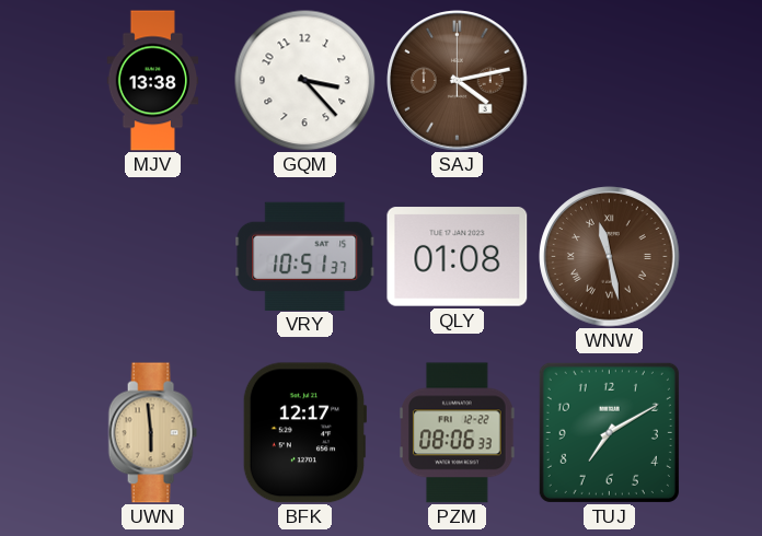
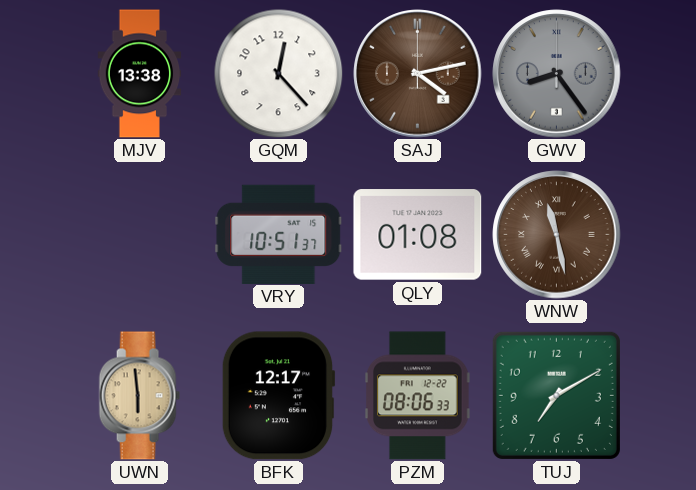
GQM: 3:23 -> 12:23 (278, 73)
GWV: none -> 8:24 (557, 74)
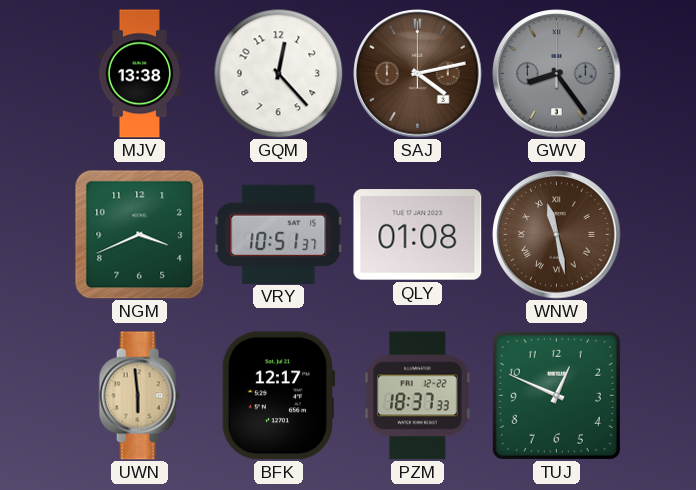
NGM: none -> 3:41 (140, 235)
PZM: 08:06 -> 18:37 (418, 396)
TUJ: 7:10 -> 12:49 (556, 395)
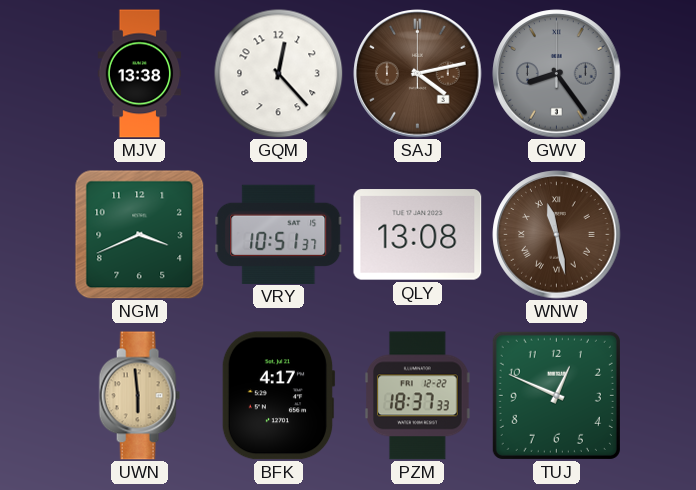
QLY: 01:08 -> 13:08 (418, 235)
BFK: 12:17 -> 4:17 (278, 396)
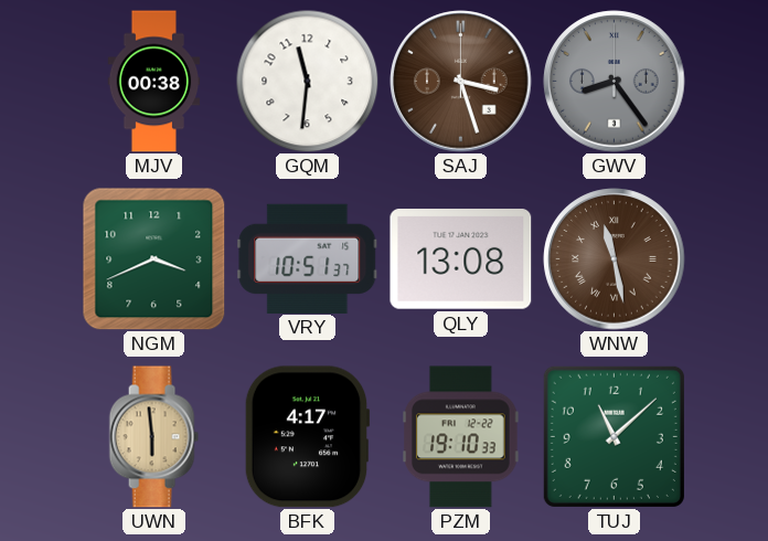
MJV: 13:38 -> 00:38 (154, 82)
GQM: 12:23 -> 11:31 (307, 81)
SAJ: 4:13 -> 3:27 (461, 82)
PZM: 18:37 -> 19:10 (461, 437)
TUJ: 12:49 -> 11:08 (614, 436)
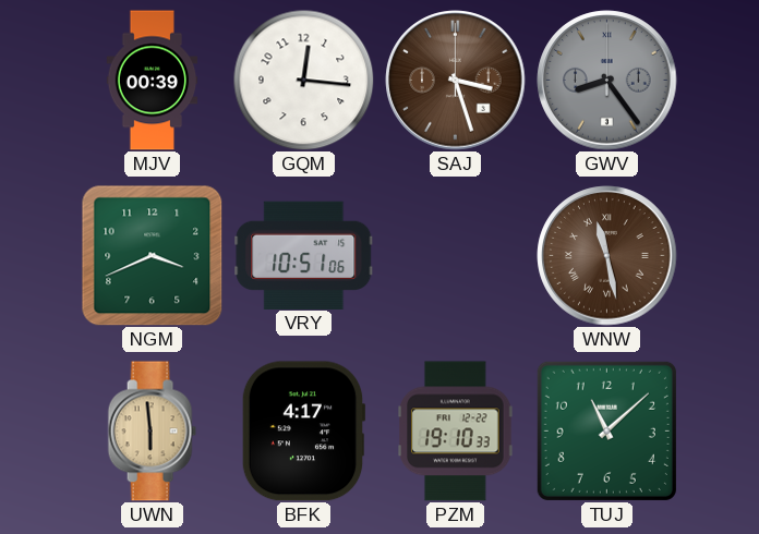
MJV: 00:38 -> 00:39 (153, 81)
GQM: 11:31 -> 12:16 (303, 80)
VRY: 10:51:37 -> 10:51:06 (304, 255)
QLY: 13:08 -> none (461, 259)
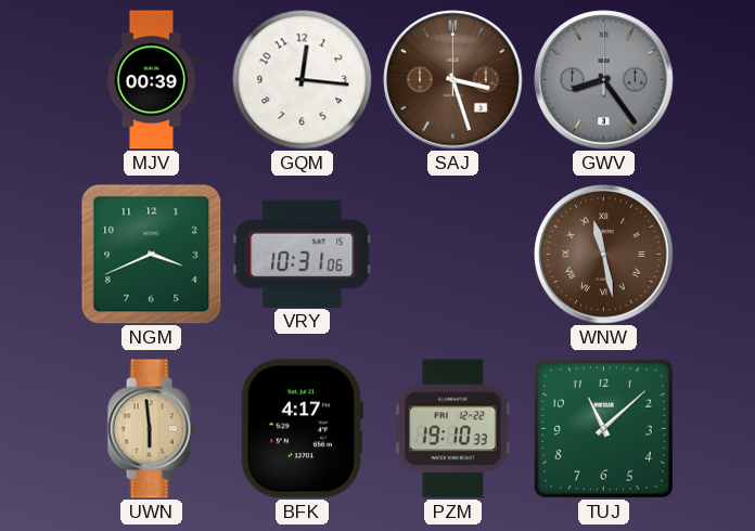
VRY: 10:51 -> 10:31 (303, 254)
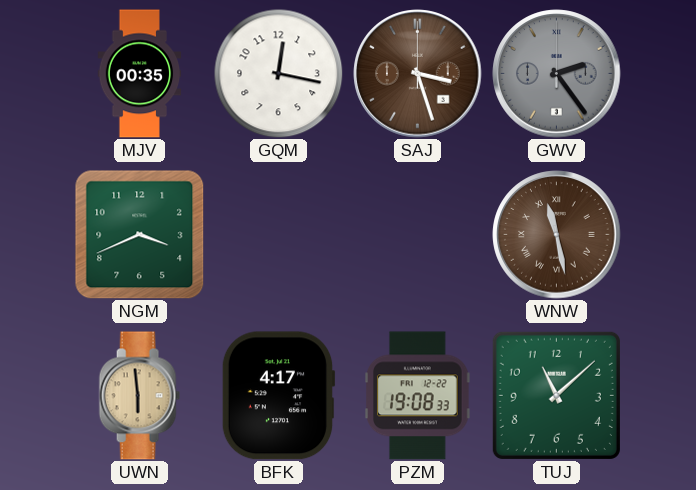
MJV: 00:39 -> 00:35 (140, 74)
GQM: 12:16 -> 12:17 (278, 73)
GWV: 8:24 -> 2:24 (557, 74)
VRY: 10:31 -> none (303, 254)
PZM: 19:10 -> 19:08 (418, 396)
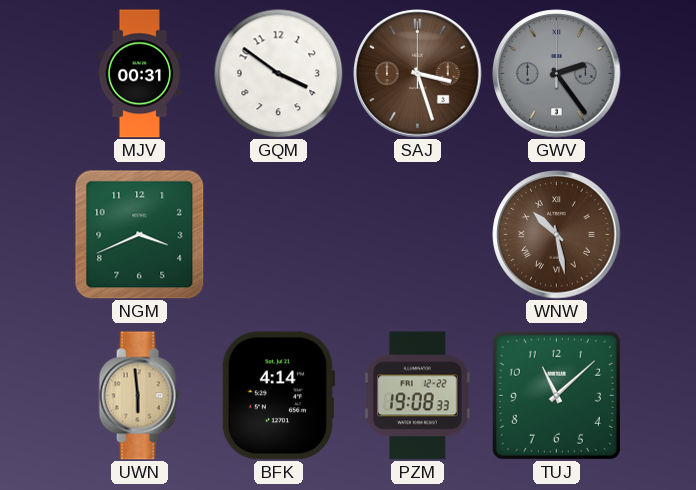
MJV: 00:35 -> 00:31 (140, 74)
GQM: 12:17 -> 3:51 (278, 73)
WNW: 11:28 -> 10:28 (557, 235)
BFK: 4:17 -> 4:14 (278, 396)
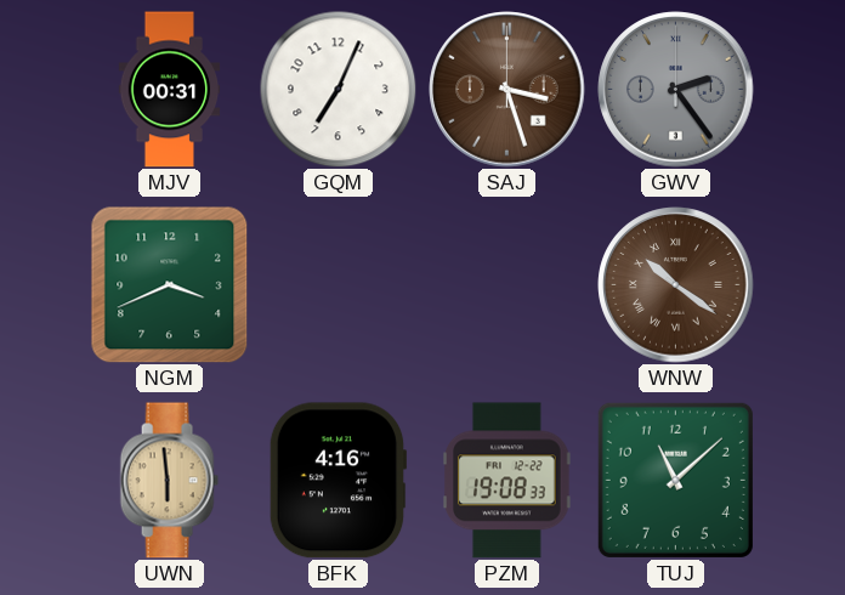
GQM: 3:51 -> 7:04 (338, 89)
WNW: 10:28 -> 10:21 (676, 285)
BFK: 4:14 -> 4:16 (338, 481)
